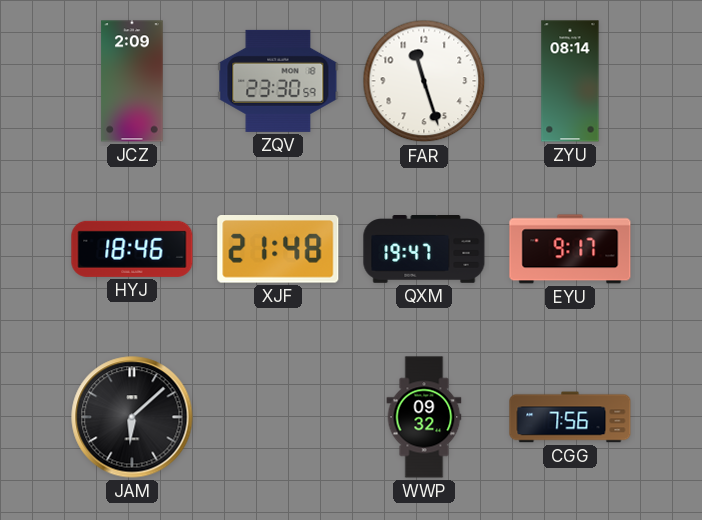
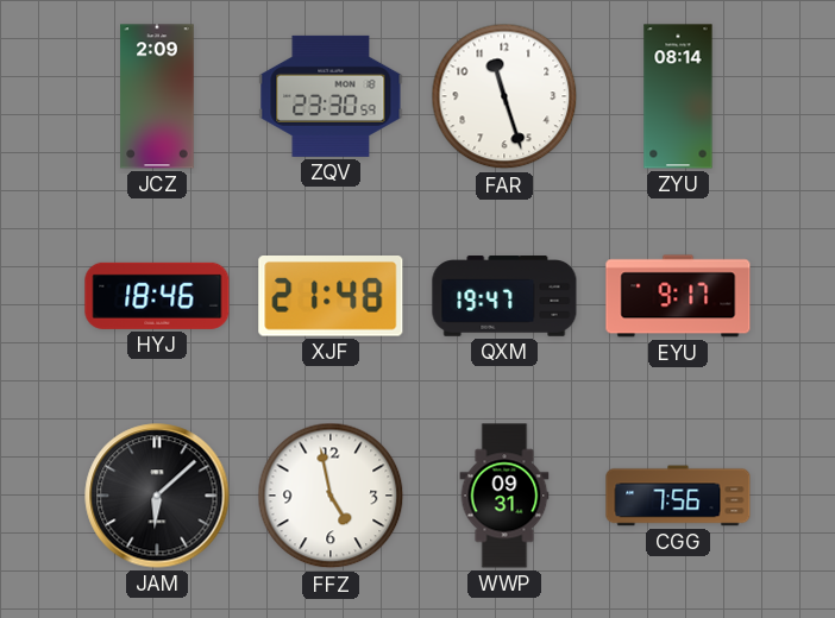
FFZ: none -> 4:58 (331, 496)
WWP: 09:32 -> 09:31 (504, 496)
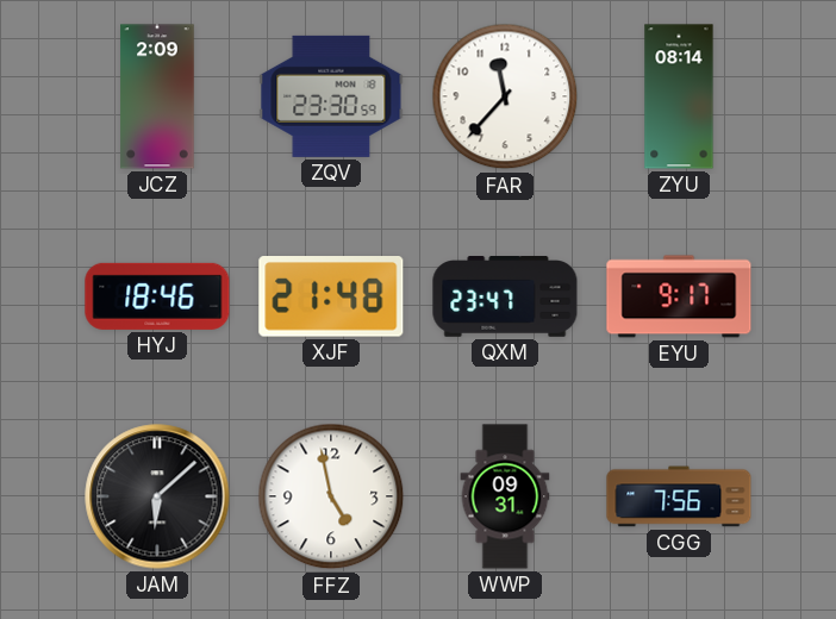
FAR: 11:27 -> 11:37 (505, 96)
QXM: 19:47 -> 23:47 (505, 296)
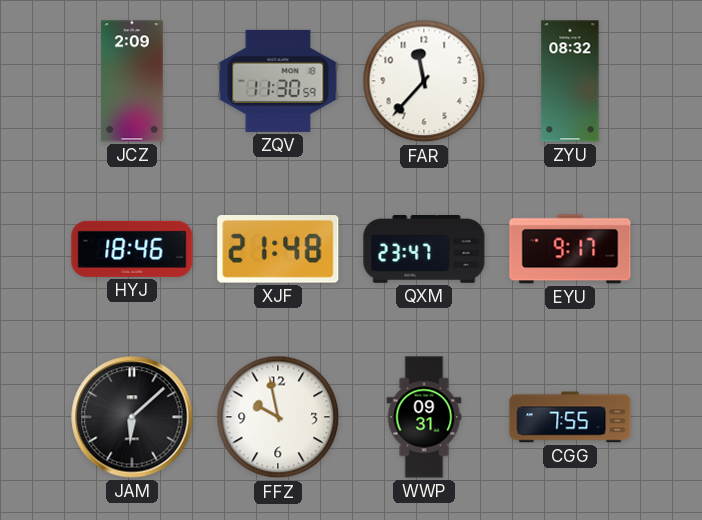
ZQV: 23:30 -> 11:30 (278, 81)
ZYU: 08:14 -> 08:32 (570, 81)
FFZ: 4:58 -> 9:58 (278, 417)
CGG: 7:56 -> 7:55 (570, 417)
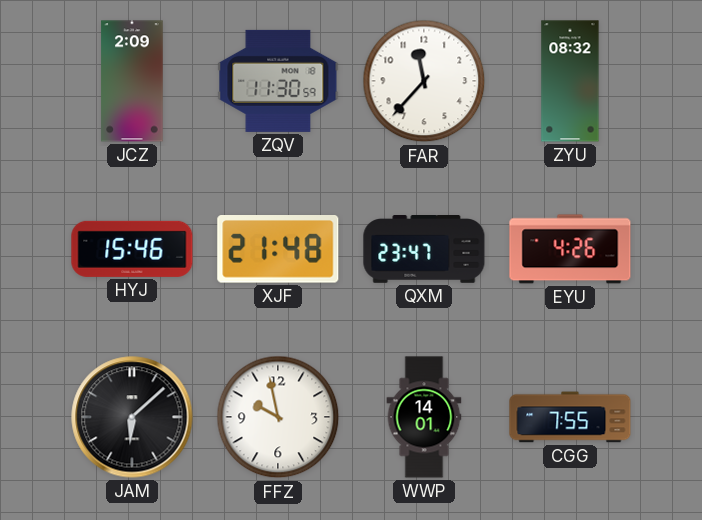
HYJ: 18:46 -> 15:46 (132, 249)
EYU: 9:17 -> 4:26 (570, 249)
WWP: 09:31 -> 14:01 (424, 417)
